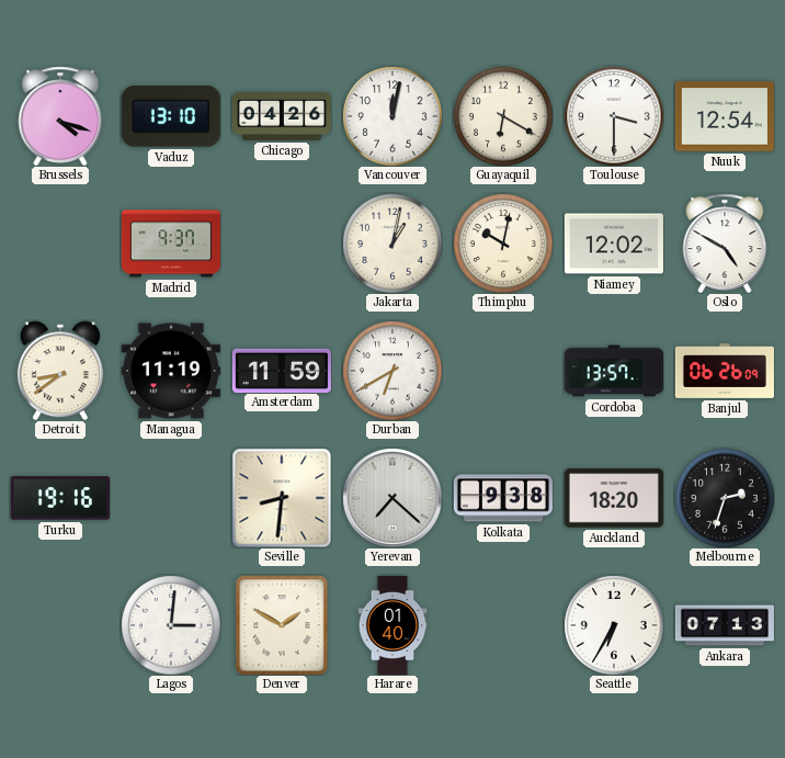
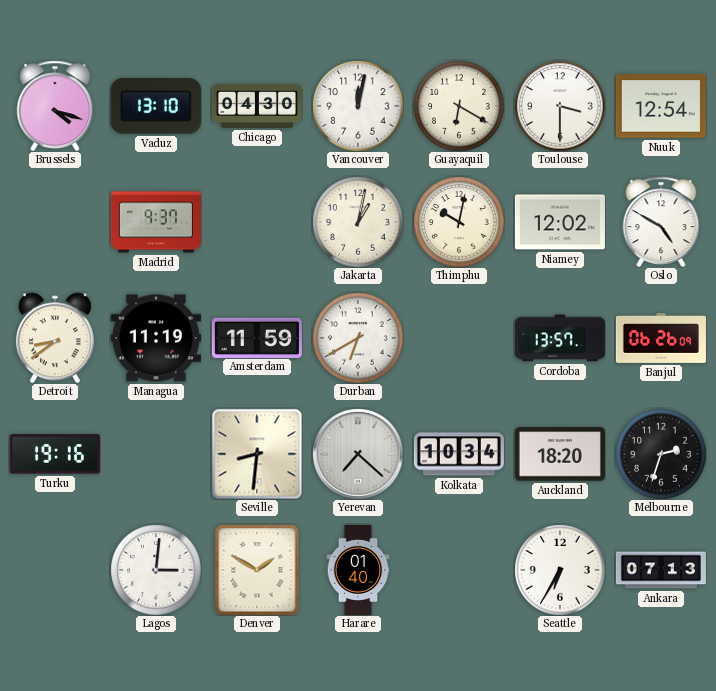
Chicago: 04:26 -> 04:30 (257, 106)
Kolkata: 9:38 -> 10:34 (459, 454)
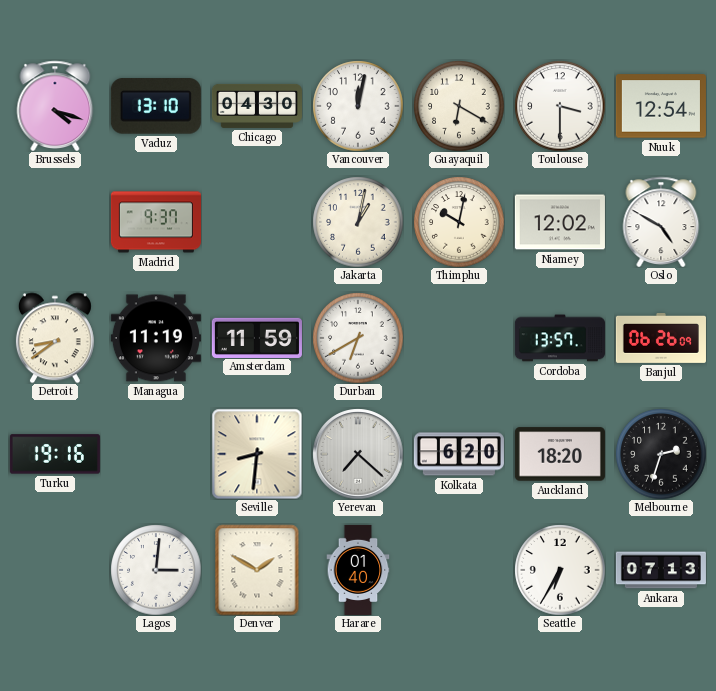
Kolkata: 10:34 -> 6:20 (459, 454)
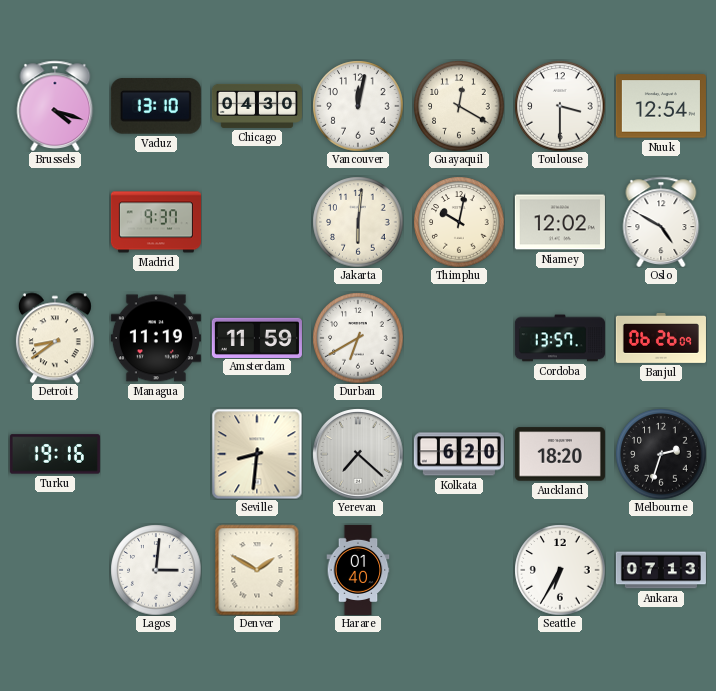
Guayaquil: 6:20 -> 12:20 (459, 106)
Jakarta: 1:02 -> 6:01 (358, 222)
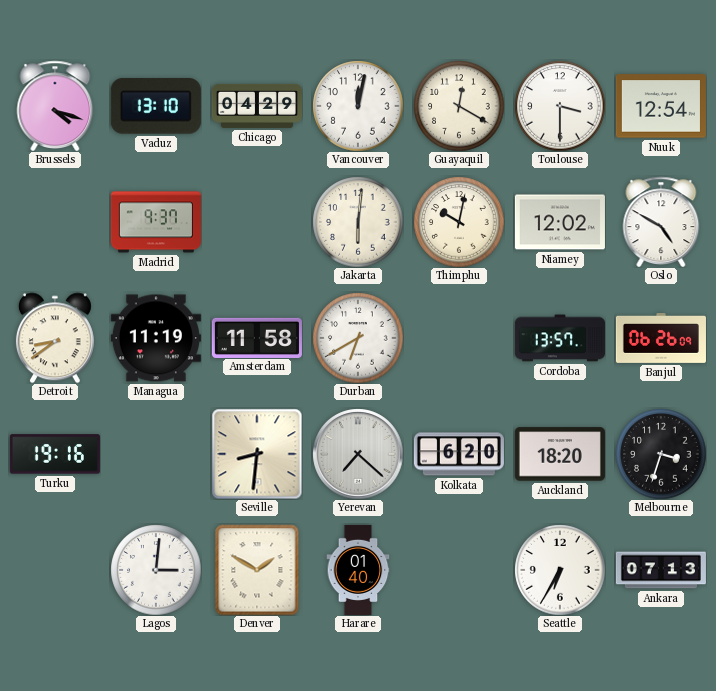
Chicago: 04:30 -> 04:29 (257, 106)
Amsterdam: 11:59 -> 11:58 (257, 337)
Melbourne: 2:33 -> 3:33 (661, 454)
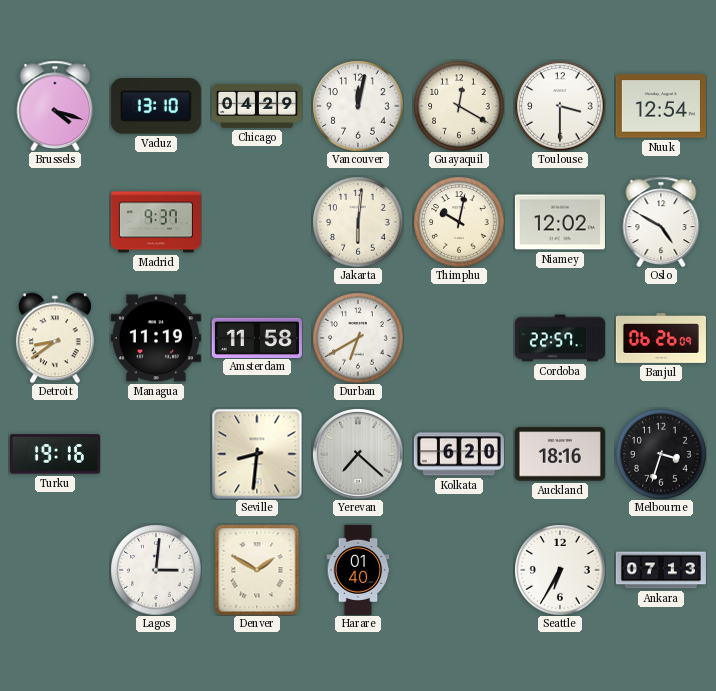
Cordoba: 13:57 -> 22:57 (560, 338)
Auckland: 18:20 -> 18:16 (560, 454)
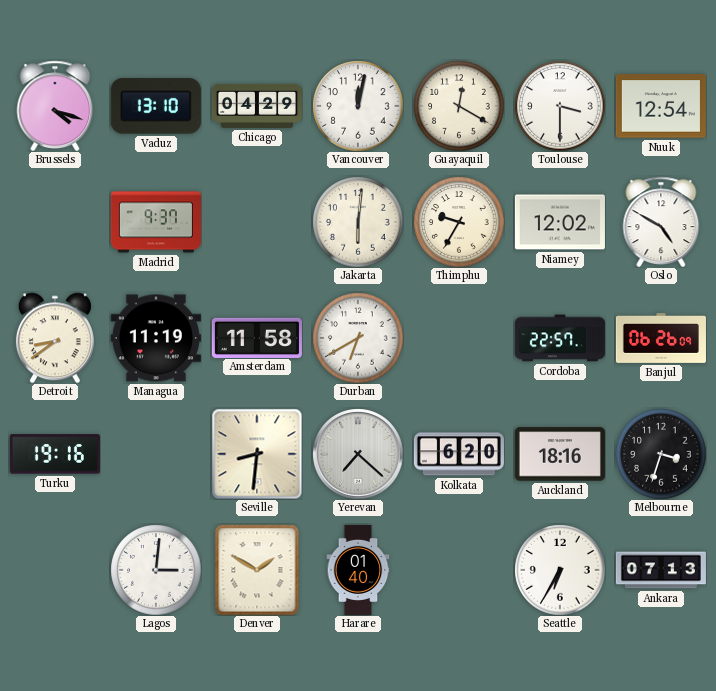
Thimphu: 10:02 -> 9:35 (459, 222)
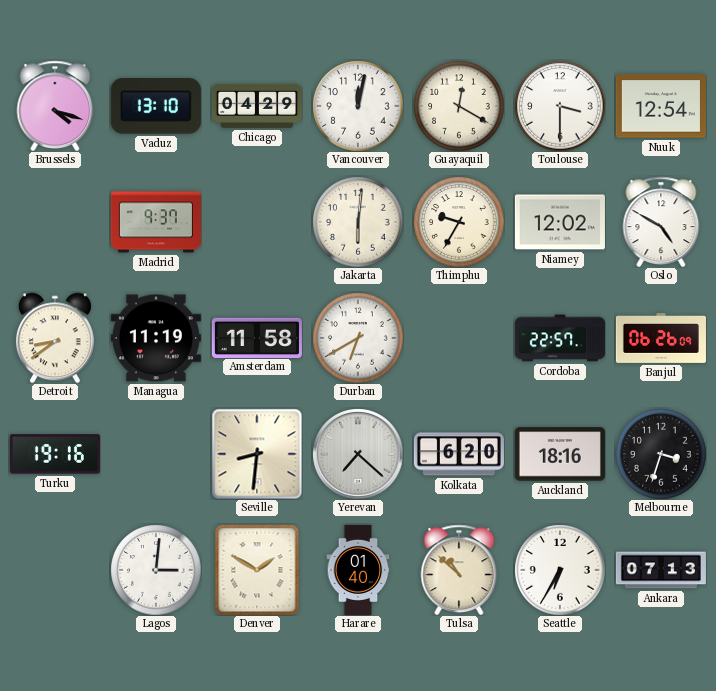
Tulsa: none -> 10:52 (459, 570)
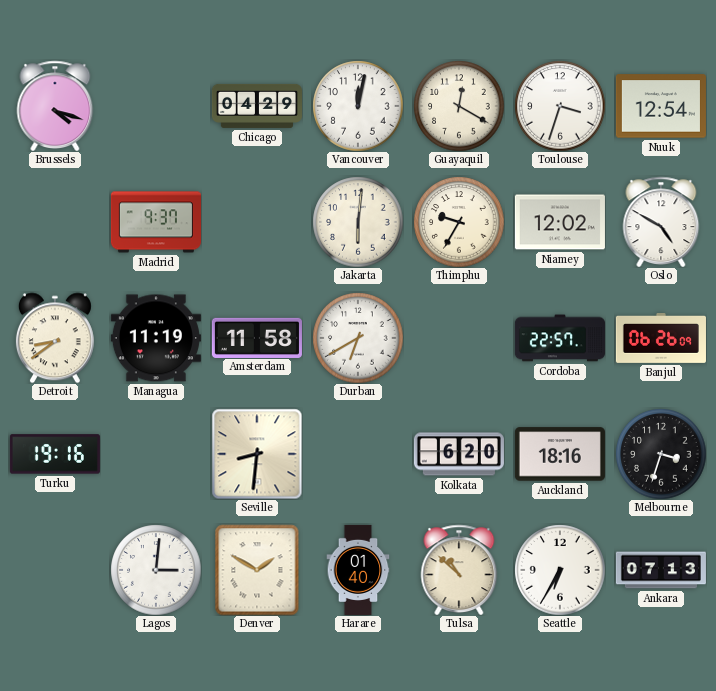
Vaduz: 13:10 -> none (156, 106)
Toulouse: 3:30 -> 3:33 (560, 106)
Yerevan: 7:22 -> none (358, 454)
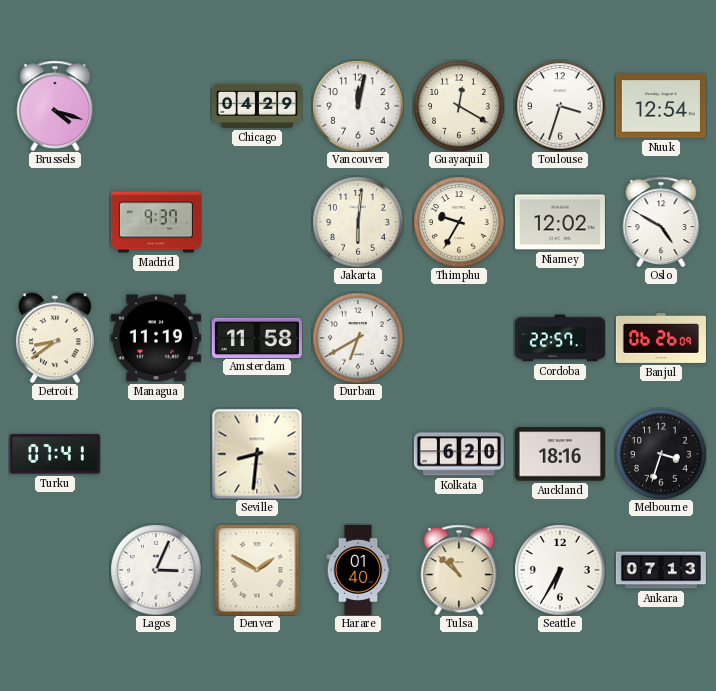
Turku: 19:16 -> 07:41 (55, 454)
Lagos: 3:01 -> 3:04 (156, 570)
